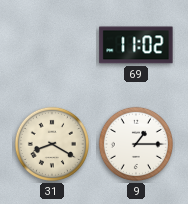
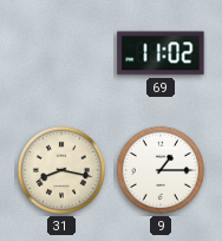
31: 8:20 -> 8:17 (61, 170)
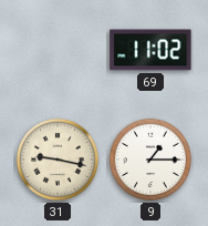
31: 8:17 -> 9:17 (58, 160)
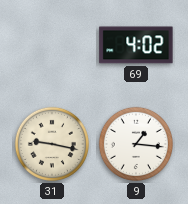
69: 11:02 -> 4:02 (136, 45)
9: 1:15 -> 1:16 (136, 144)
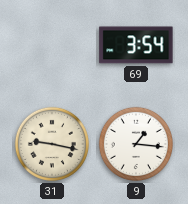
69: 4:02 -> 3:54 (136, 45)
